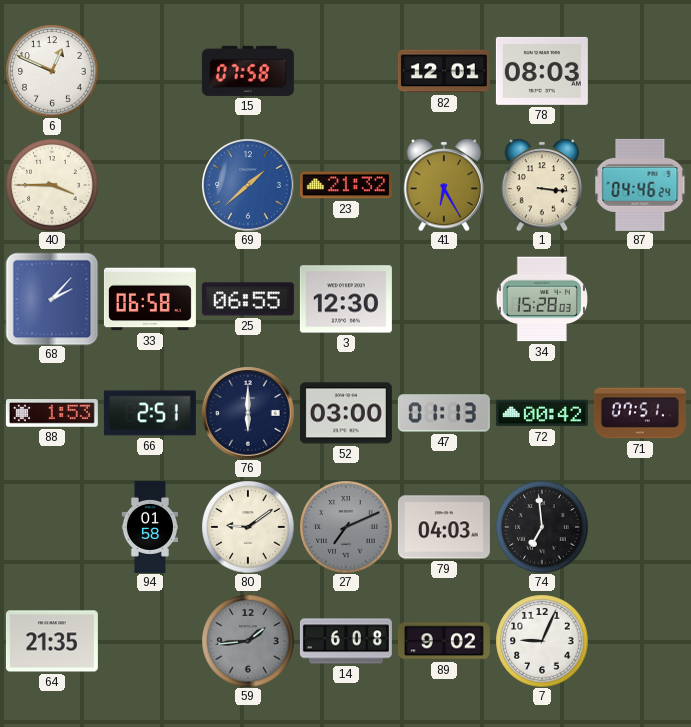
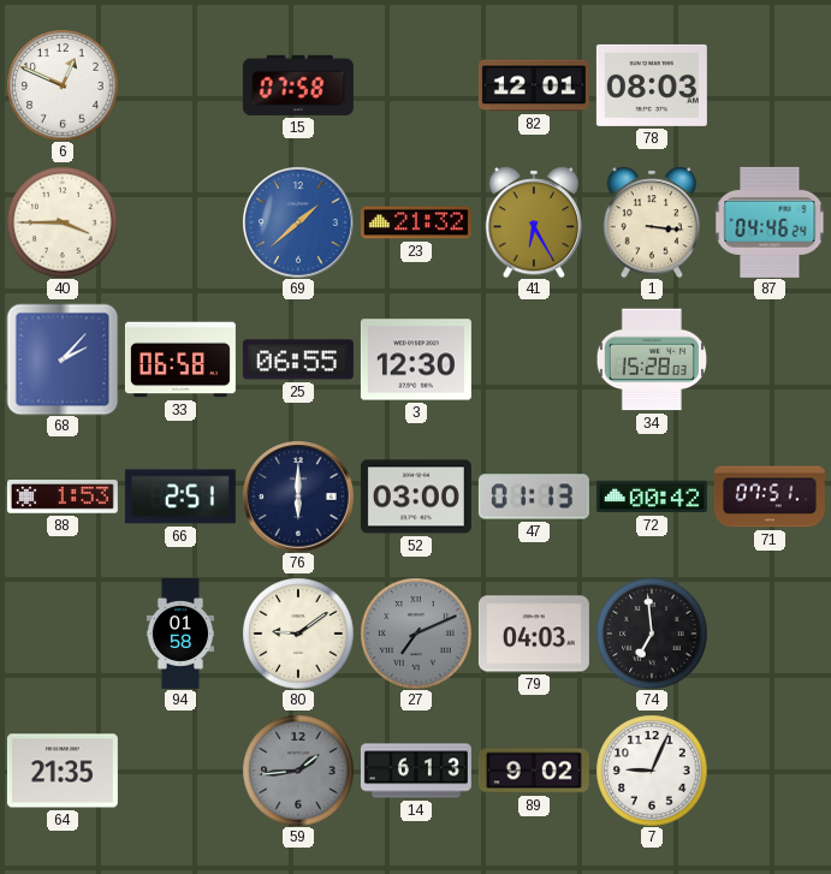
14: 6:08 -> 6:13 (416, 771)
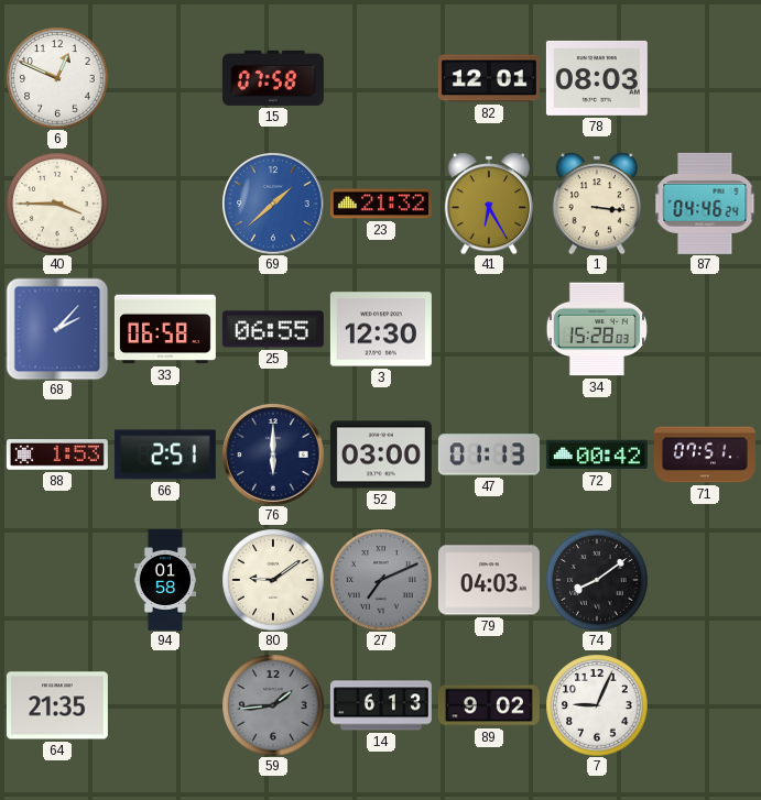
74: 6:59 -> 8:09 (597, 580)
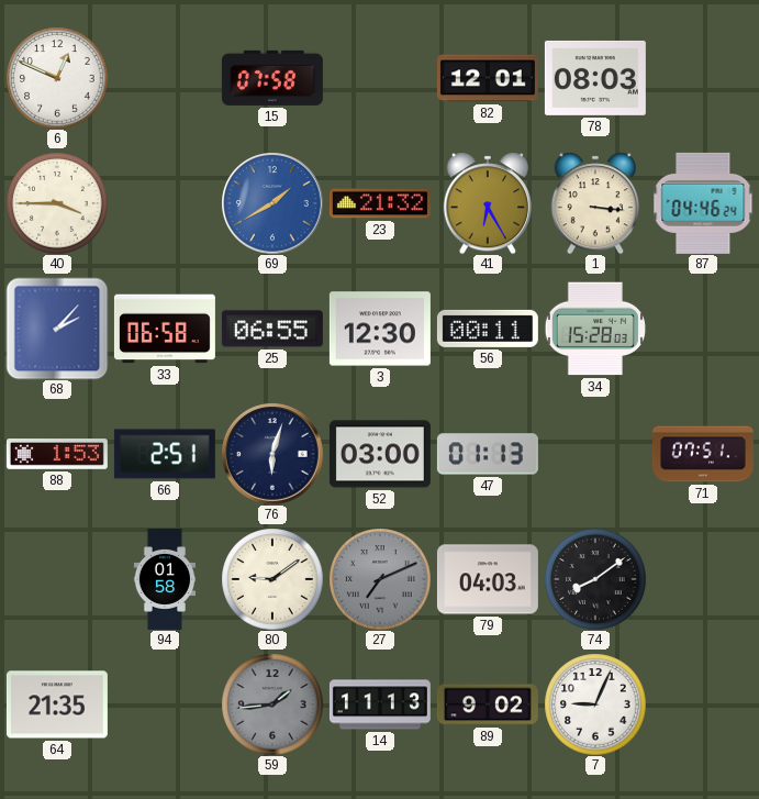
69: 1:38 -> 1:40 (272, 203)
56: none -> 00:11 (488, 329)
76: 6:00 -> 6:03 (272, 454)
72: 00:42 -> none (597, 454)
14: 6:13 -> 11:13 (380, 704)
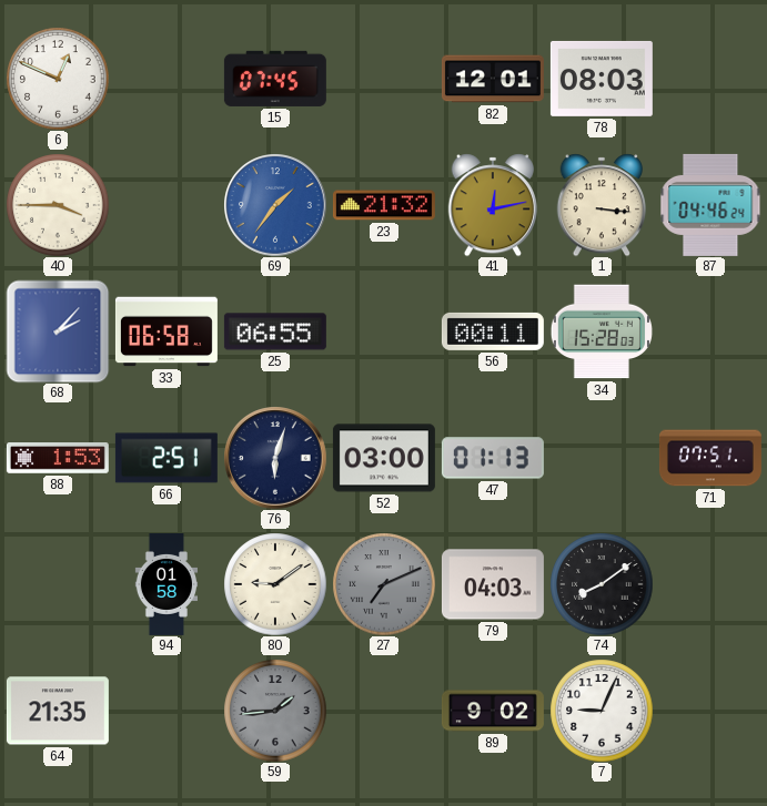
15: 07:58 -> 07:45 (275, 79)
69: 1:40 -> 1:36 (275, 205)
41: 6:25 -> 12:13 (493, 205)
3: 12:30 -> none (380, 329)
14: 11:13 -> none (380, 704)
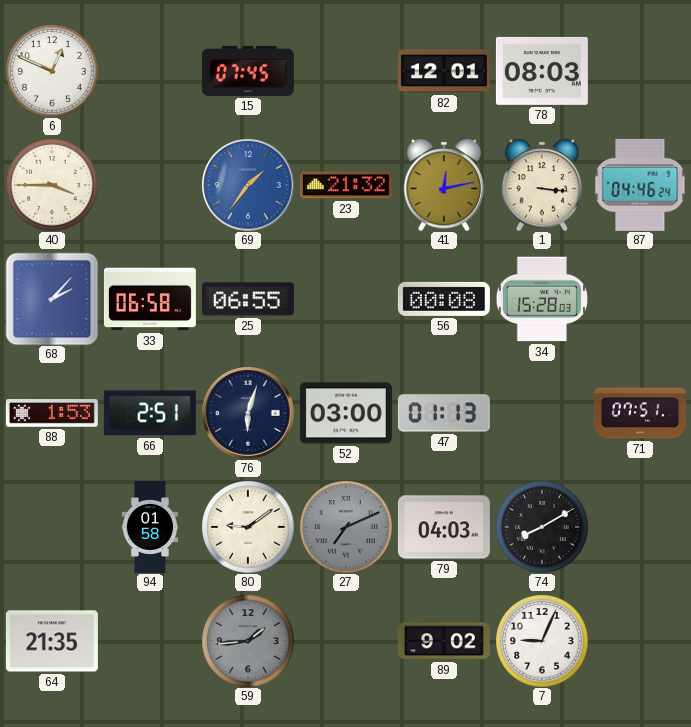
56: 00:11 -> 00:08 (444, 299)
74: 8:09 -> 8:10 (542, 527)
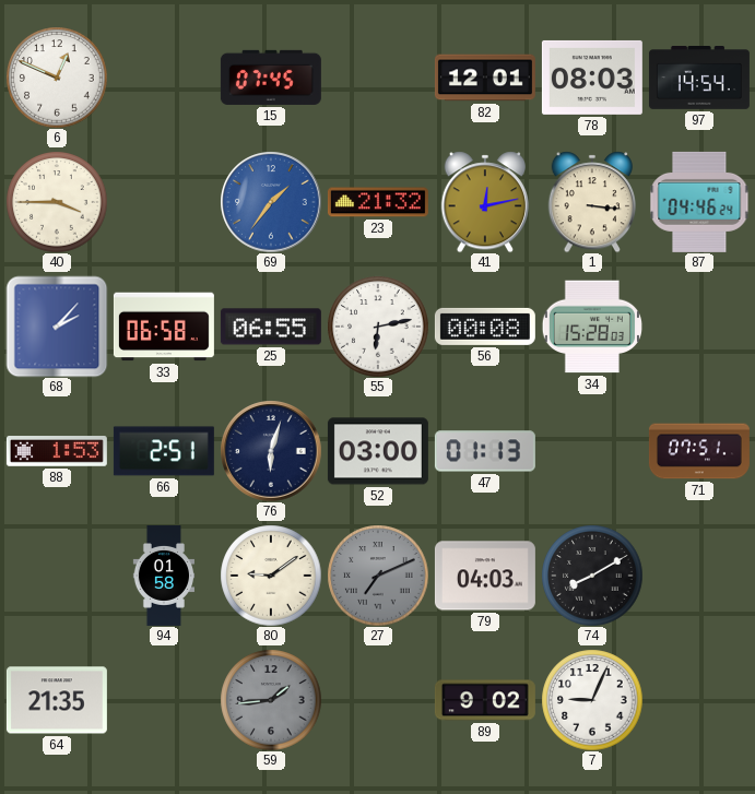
97: none -> 14:54 (699, 79)
55: none -> 6:13 (378, 327)
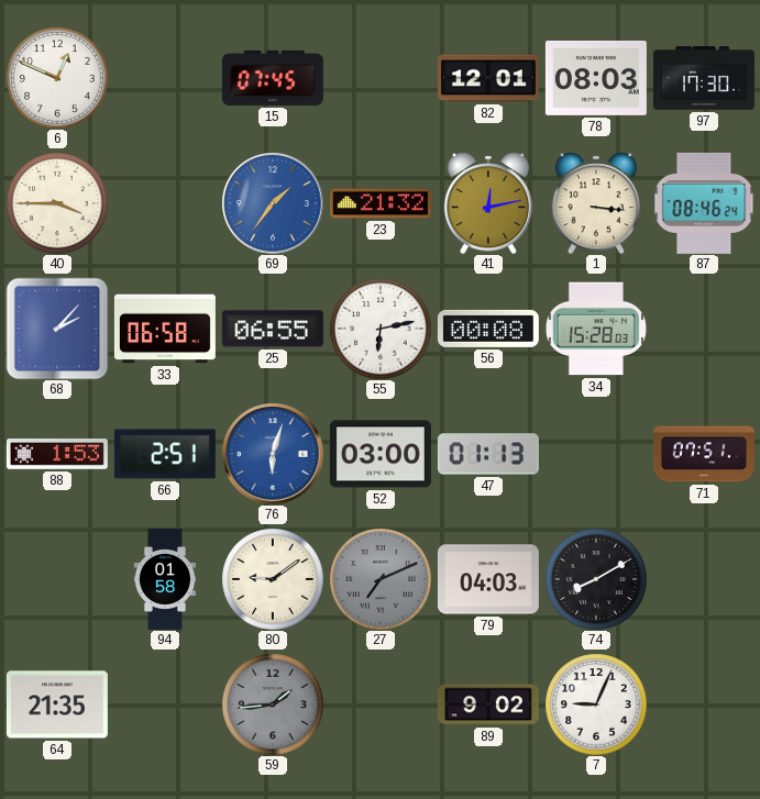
97: 14:54 -> 17:30 (704, 79)
87: 04:46 -> 08:46 (704, 203)
76 dial: navy -> blue (273, 454)
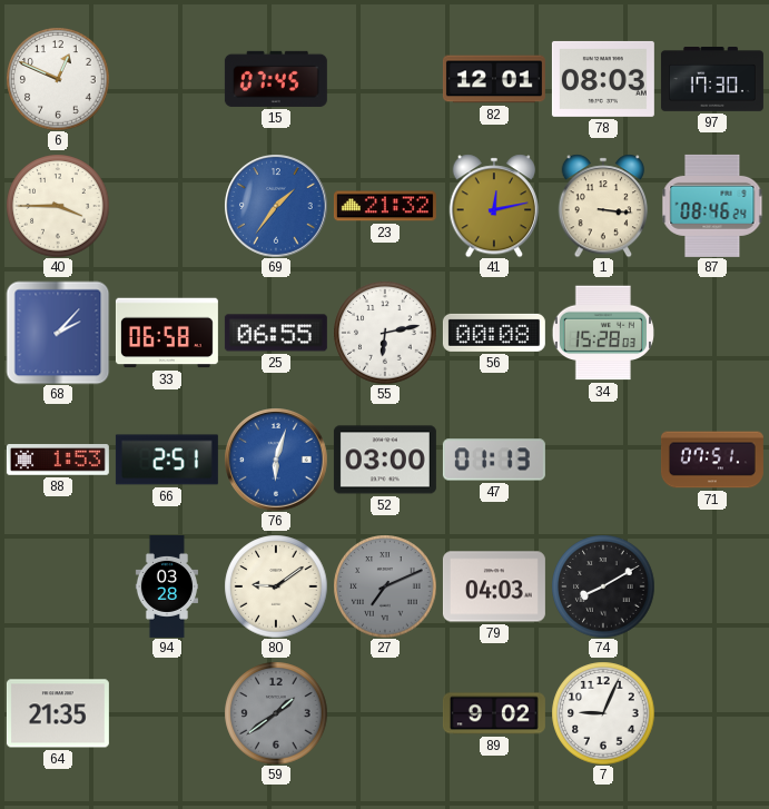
94: 01:58 -> 03:28 (166, 586)
59: 1:44 -> 1:39 (276, 713)
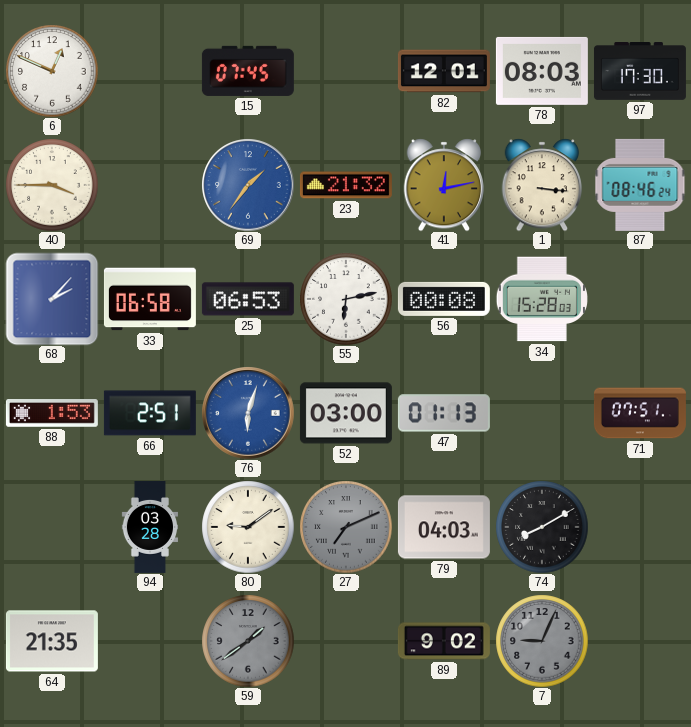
25: 06:55 -> 06:53 (248, 299)
7 dial: white -> grey (542, 641)
